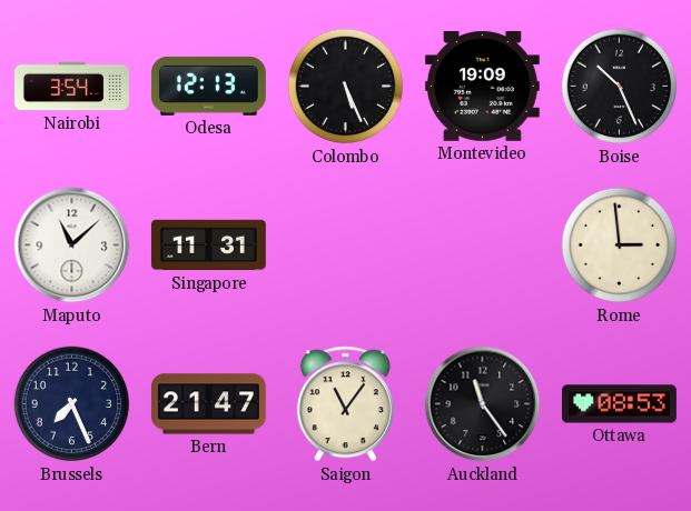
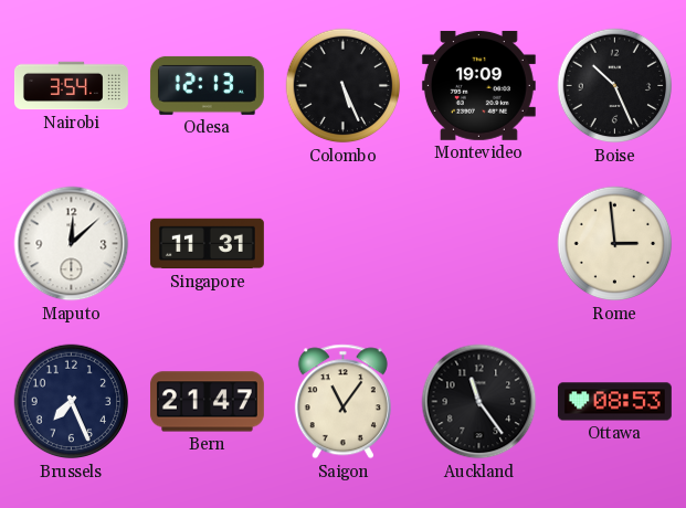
Maputo: 11:08 -> 12:08 (72, 244)
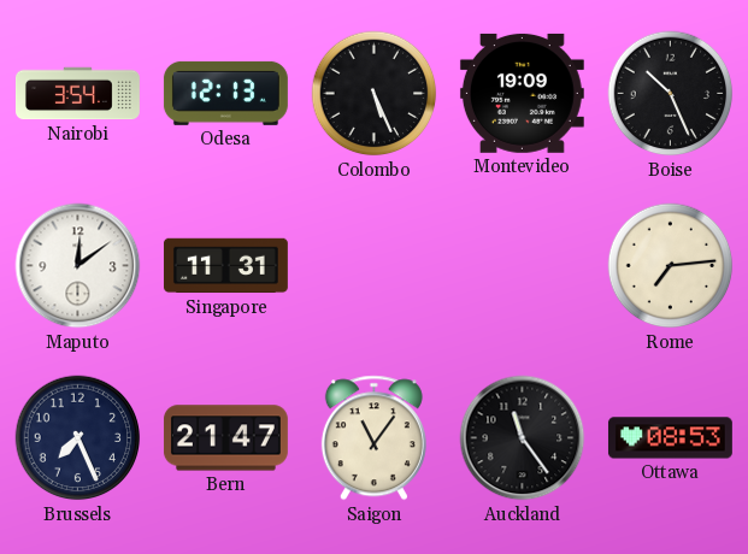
Maputo: 12:08 -> 12:09 (78, 266)
Rome: 2:59 -> 7:14 (671, 266)
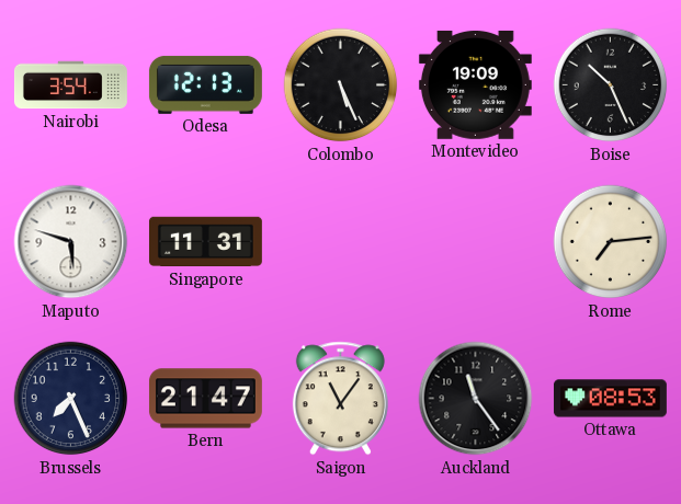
Maputo: 12:09 -> 5:48 (71, 242)
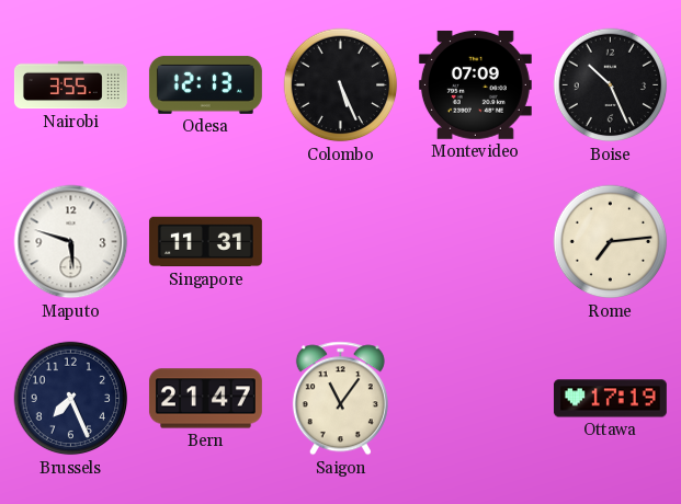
Nairobi: 3:54 -> 3:55 (70, 85)
Montevideo: 19:09 -> 07:09 (475, 84)
Auckland: 11:24 -> none (476, 399)
Ottawa: 08:53 -> 17:19 (610, 399)
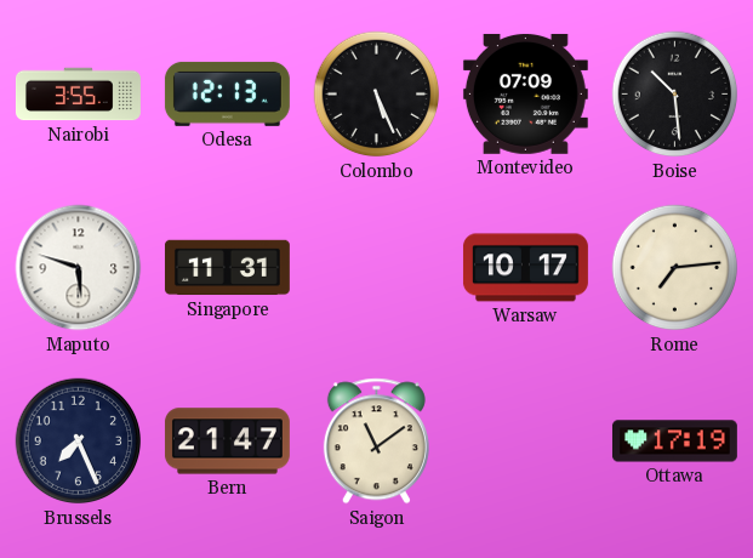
Boise: 10:26 -> 10:29 (675, 95)
Warsaw: none -> 10:17 (525, 268)
Saigon: 11:06 -> 11:09 (376, 442)
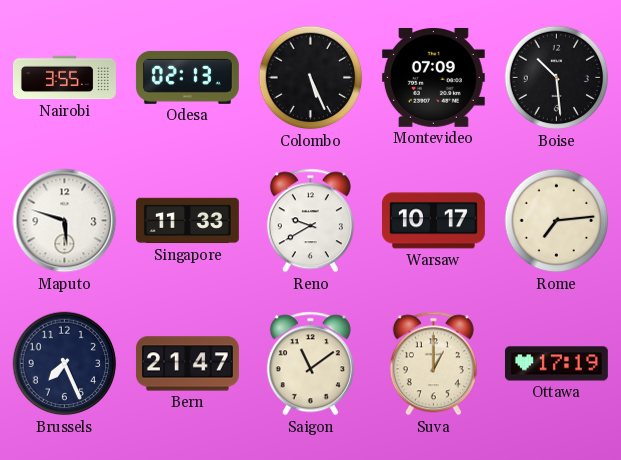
Odesa: 12:13 -> 02:13 (187, 77)
Singapore: 11:31 -> 11:33 (187, 221)
Reno: none -> 9:40 (310, 221)
Suva: none -> 1:00 (433, 364)
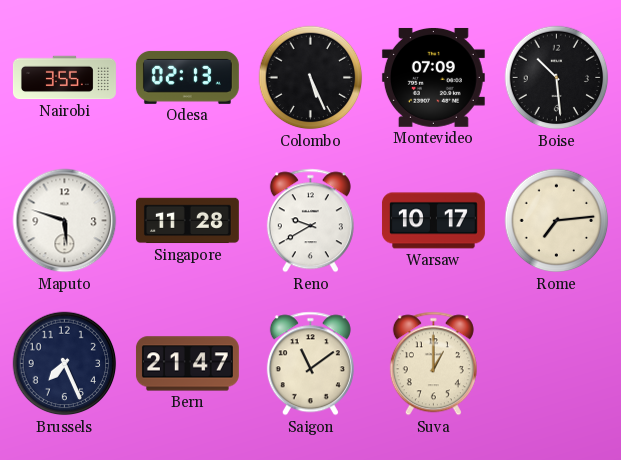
Singapore: 11:33 -> 11:28 (187, 221)
Ottawa: 17:19 -> none (556, 364)
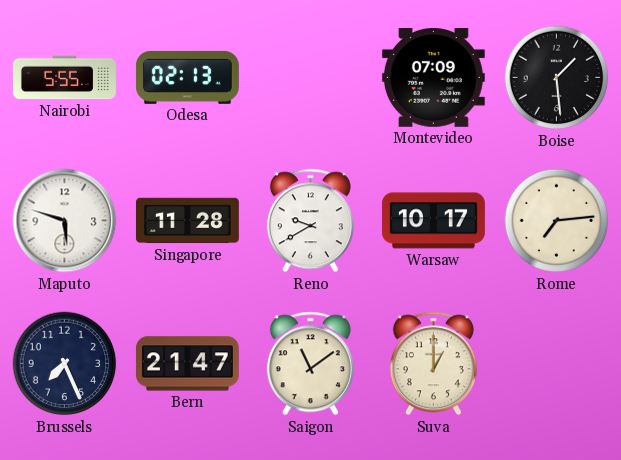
Nairobi: 3:55 -> 5:55 (64, 78)
Colombo: 5:26 -> none (311, 78)
Boise: 10:29 -> 1:29 (557, 78)
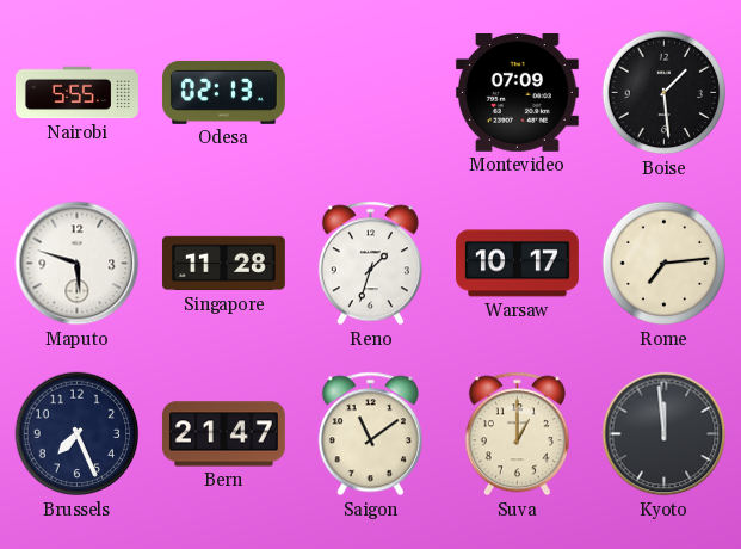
Reno: 9:40 -> 1:33 (370, 264)
Kyoto: none -> 11:59 (665, 434)
